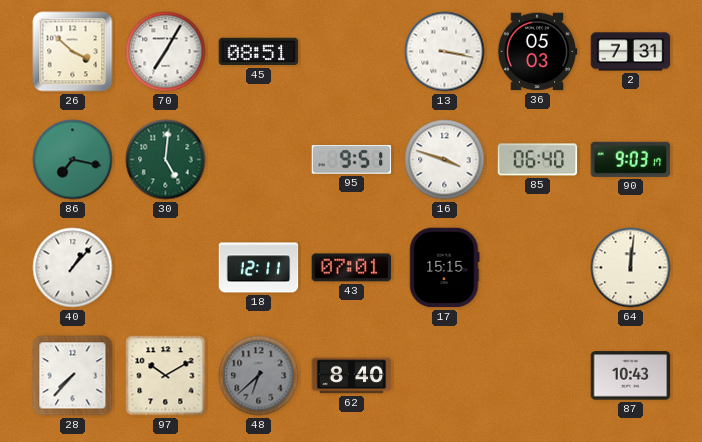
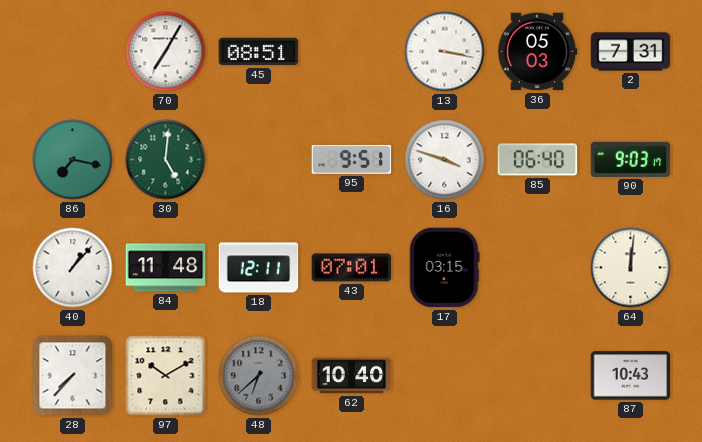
26: 3:52 -> none (73, 52)
84: none -> 11:48 (166, 268)
17: 15:15 -> 03:15 (444, 268)
62: 8:40 -> 10:40 (352, 376)
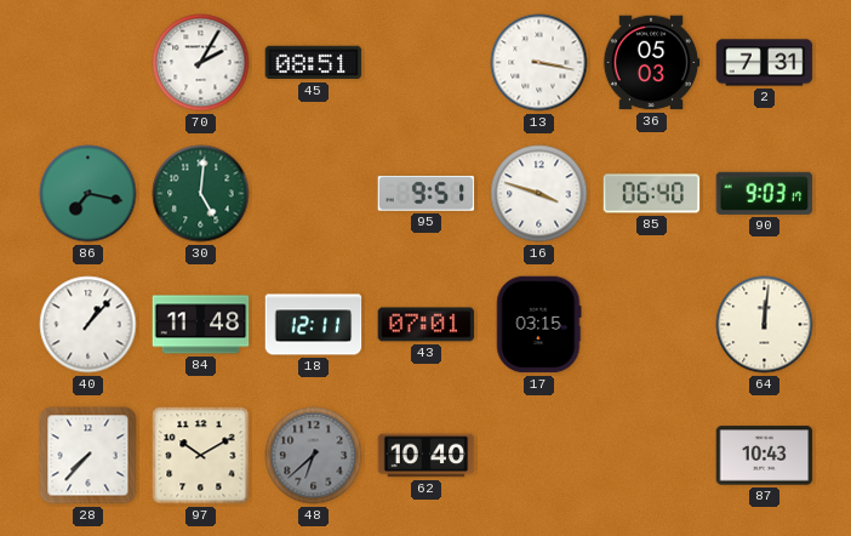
70: 7:05 -> 2:05 (201, 63)
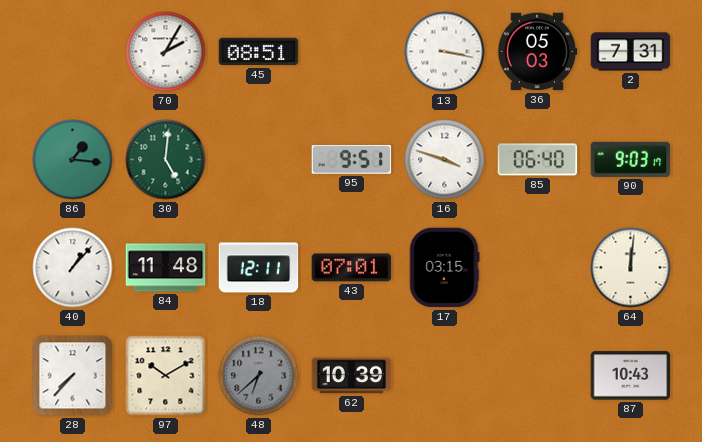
86: 7:17 -> 1:16 (73, 160)
62: 10:40 -> 10:39 (352, 376)
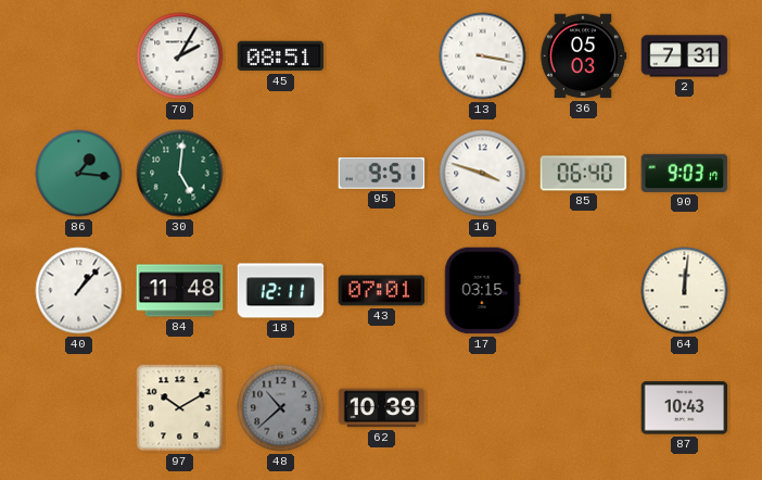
28: 7:37 -> none (73, 376)
48: 6:38 -> 10:38 (281, 408)
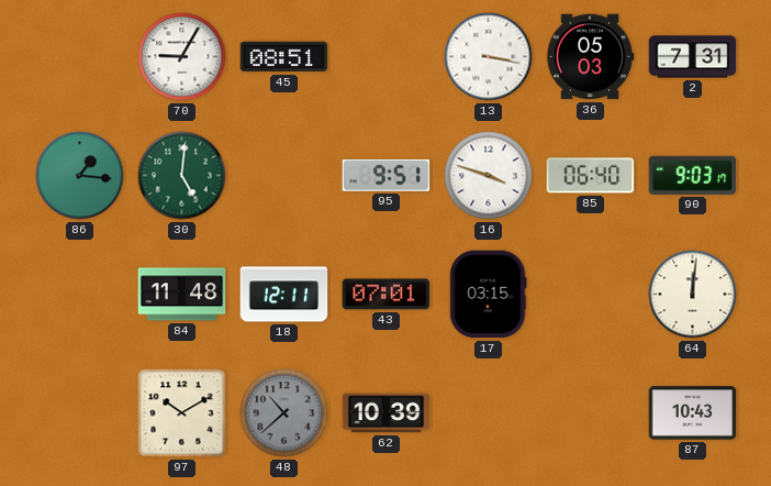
70: 2:05 -> 9:05 (182, 57)
40: 1:07 -> none (79, 291)
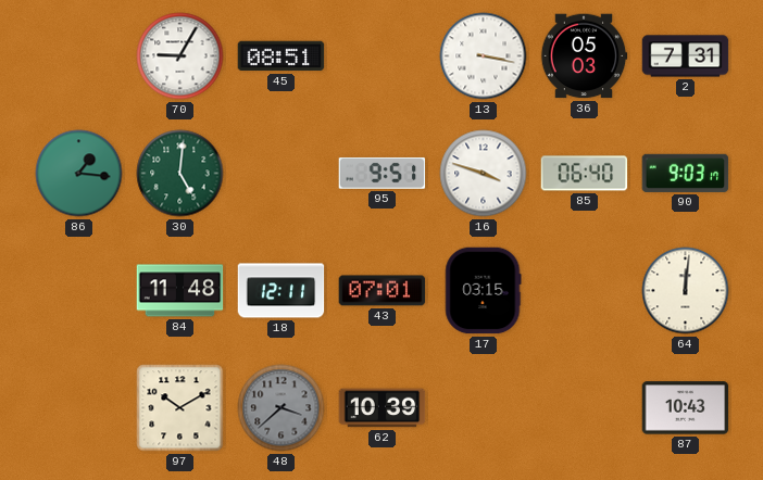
48: 10:38 -> 3:38 (282, 408)
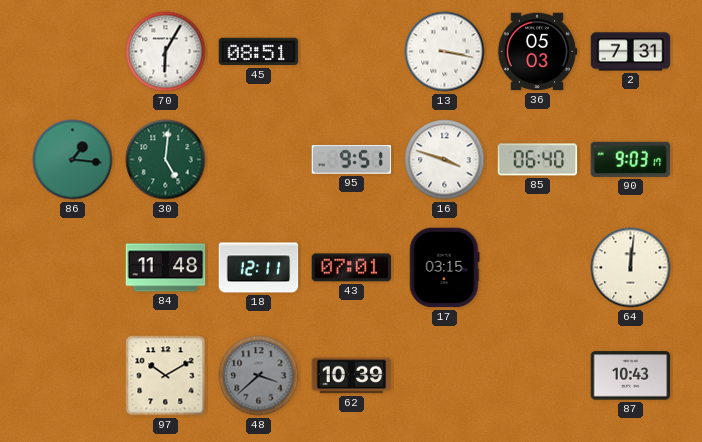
70: 9:05 -> 6:05 (166, 52)
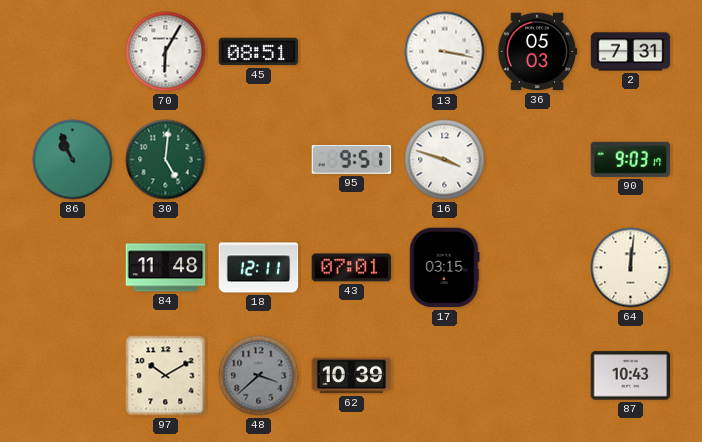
86: 1:16 -> 10:56 (73, 160)
85: 06:40 -> none (538, 160)
